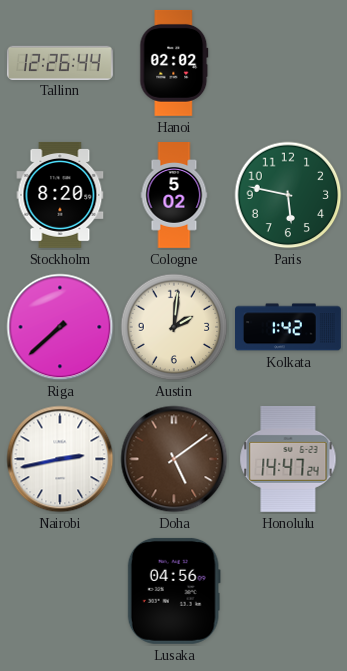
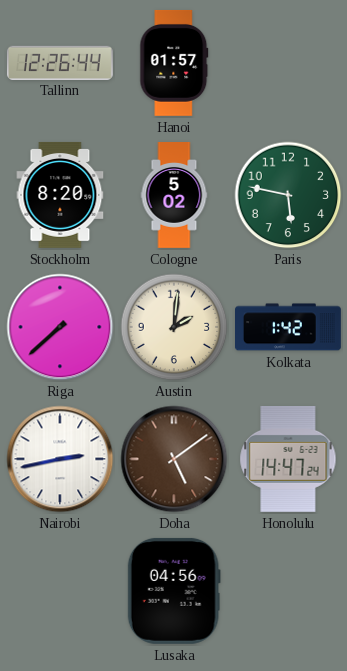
Hanoi: 02:02 -> 01:57 (174, 63)
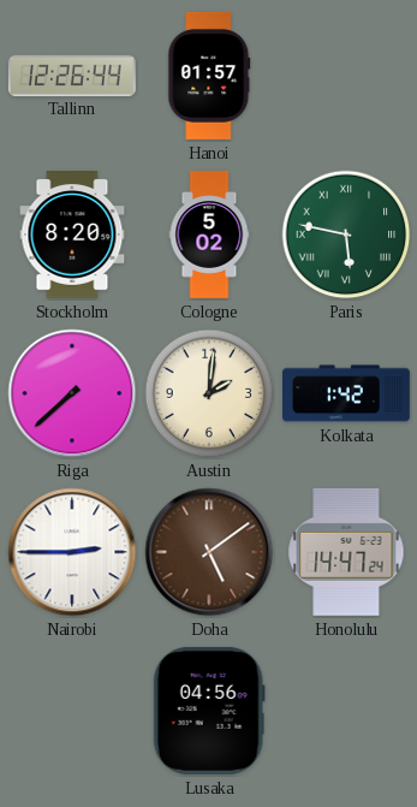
Paris numerals: Arabic -> Roman (346, 235)
Nairobi: 2:43 -> 2:45 (72, 552)
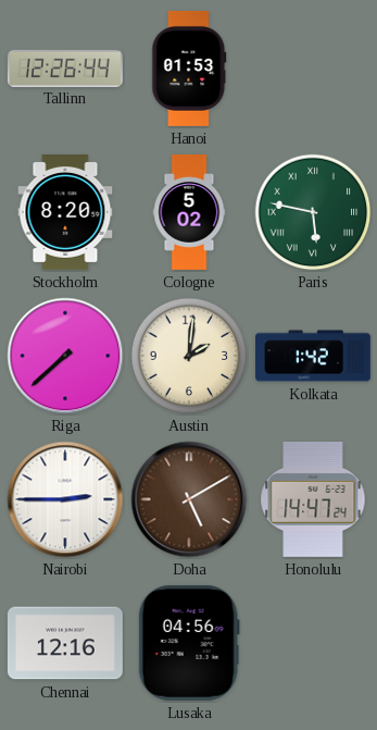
Hanoi: 01:57 -> 01:53 (189, 69)
Doha: 5:09 -> 5:10 (189, 499)
Chennai: none -> 12:16 (65, 643)
